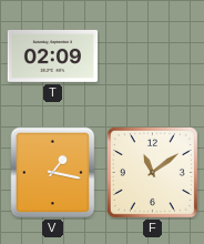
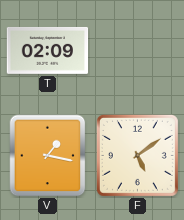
F: 11:09 -> 5:09 (137, 155)
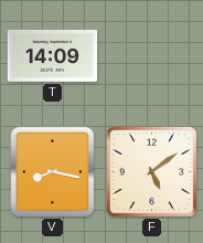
T: 02:09 -> 14:09 (53, 55)
V: 1:17 -> 8:17 (53, 172)
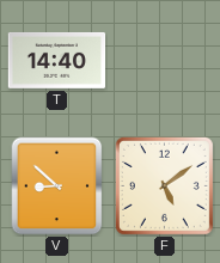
T: 14:09 -> 14:40 (57, 60)
V: 8:17 -> 8:52 (57, 186)
